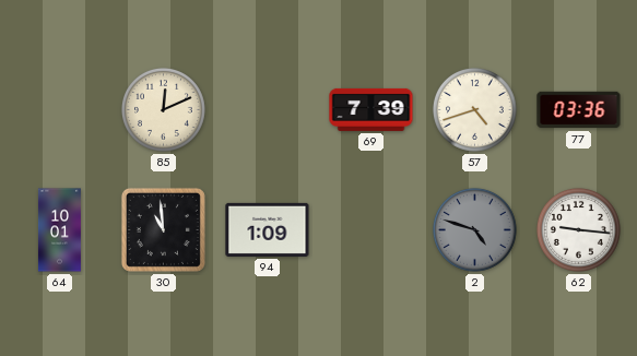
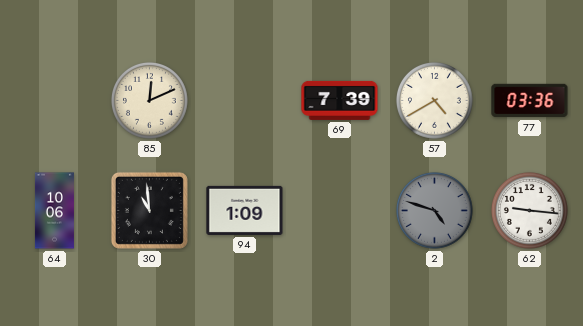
57: 4:42 -> 4:40 (434, 100)
64: 10:01 -> 10:06 (54, 211)
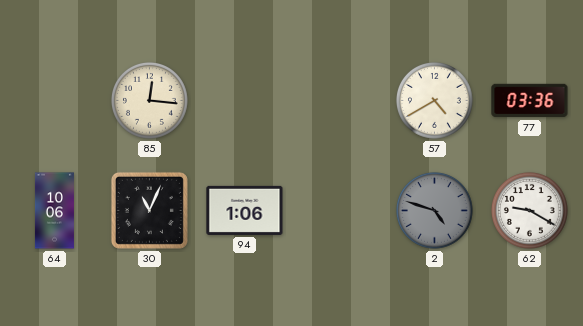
85: 12:11 -> 12:16 (149, 100)
69: 7:39 -> none (340, 100)
30: 10:59 -> 11:04 (149, 210)
94: 1:09 -> 1:06 (245, 210)
62: 9:16 -> 9:20 (529, 210)
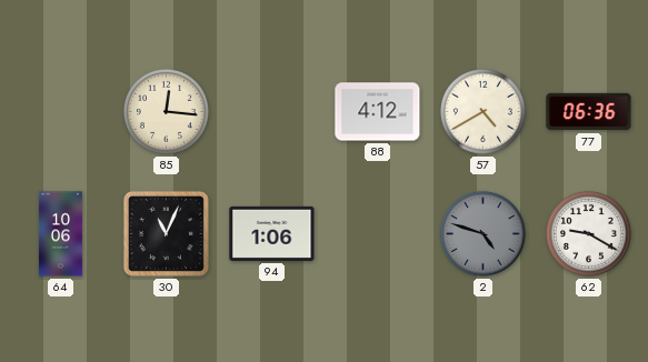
88: none -> 4:12 (378, 112)
77: 03:36 -> 06:36 (589, 112)
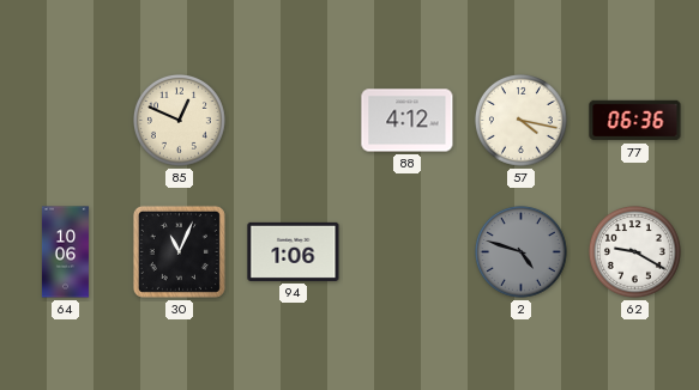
85: 12:16 -> 12:49 (179, 120)
57: 4:40 -> 4:17 (520, 120)
